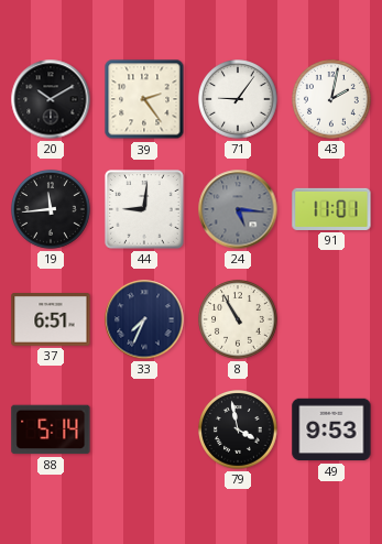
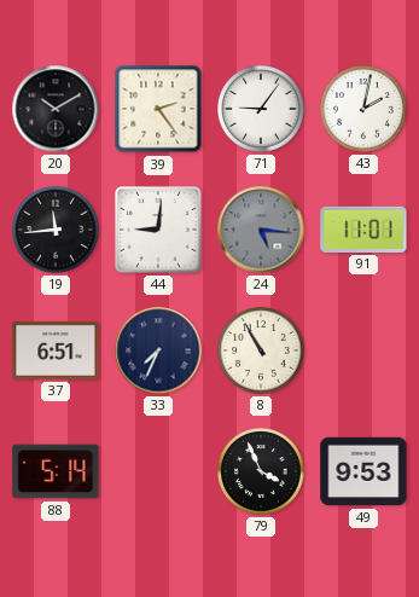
79: 3:58 -> 3:56 (262, 473)
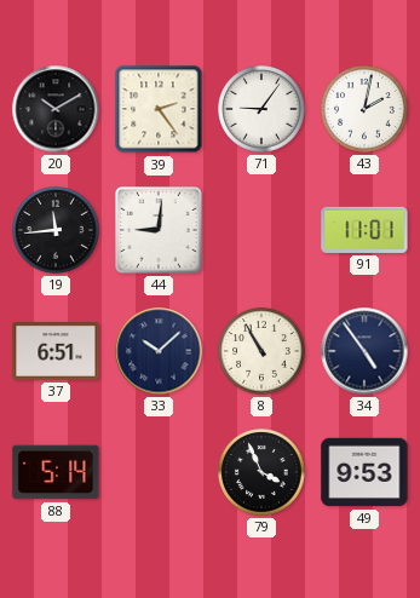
24: 5:16 -> none (261, 230)
33: 7:34 -> 10:08 (159, 351)
34: none -> 4:54 (364, 351)
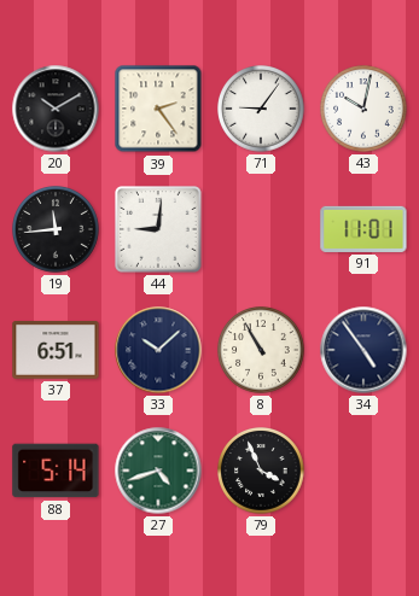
43: 2:02 -> 10:02 (365, 110)
27: none -> 4:42 (158, 471)
49: 9:53 -> none (364, 472)
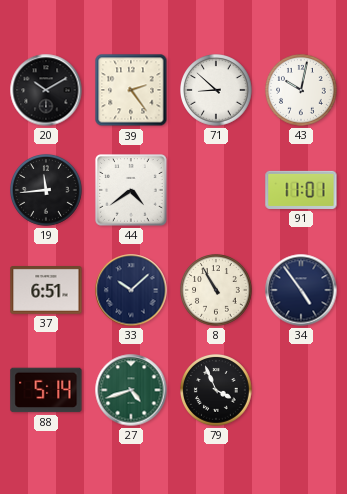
71: 9:06 -> 8:52 (217, 91)
44: 9:01 -> 4:39 (132, 191)
